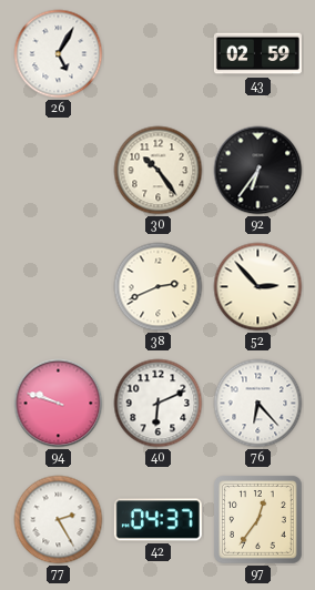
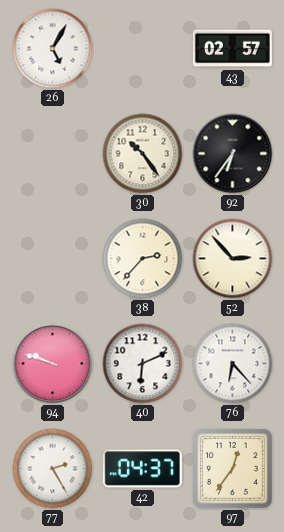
43: 02:59 -> 02:57 (232, 49)
38: 2:41 -> 2:37 (143, 259)
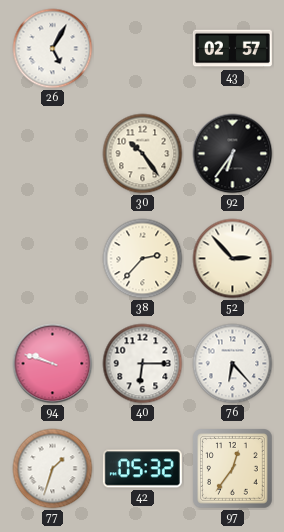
40: 6:11 -> 6:15 (143, 364)
77: 2:25 -> 1:33 (53, 469)
42: 04:37 -> 05:32 (142, 469)
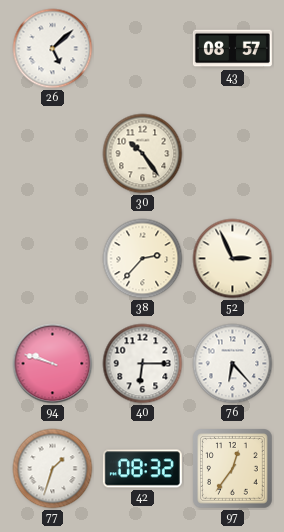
26: 5:05 -> 5:08 (53, 49)
43: 02:57 -> 08:57 (232, 49)
92: 6:36 -> none (233, 154)
52: 2:53 -> 2:56 (233, 259)
42: 05:32 -> 08:32 (142, 469)
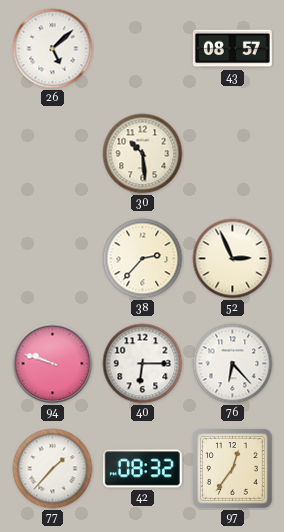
30: 10:24 -> 10:29 (143, 154)
77: 1:33 -> 1:37 (53, 469)
